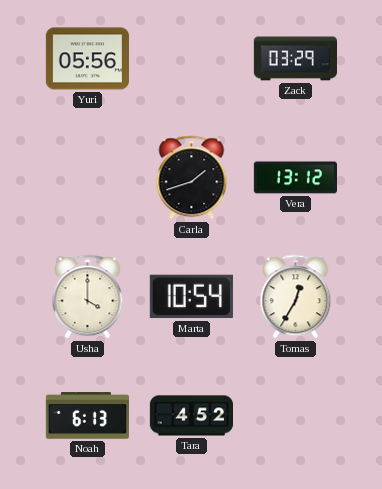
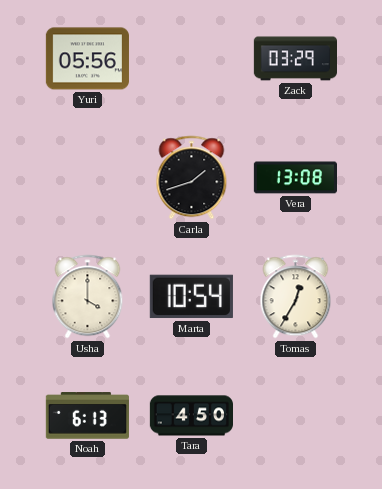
Vera: 13:12 -> 13:08 (295, 178)
Tara: 4:52 -> 4:50 (191, 416)
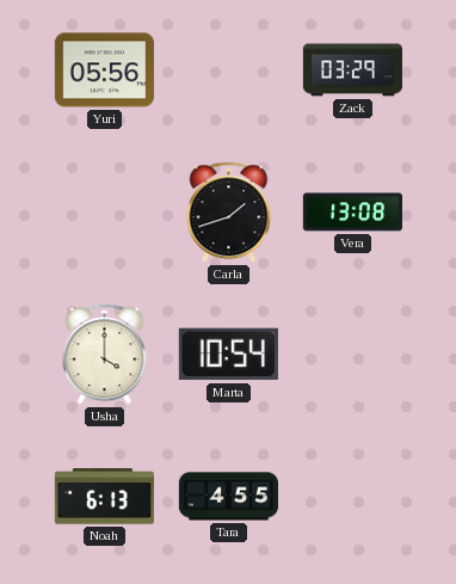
Tomas: 12:35 -> none (296, 297)
Tara: 4:50 -> 4:55 (228, 497)
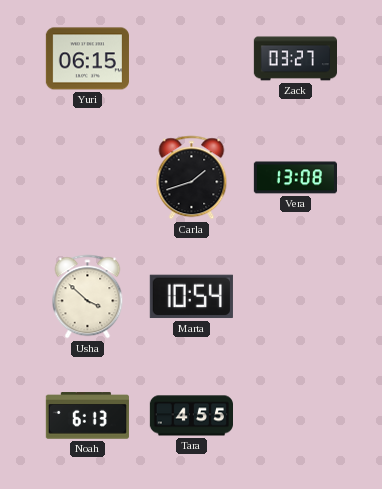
Yuri: 05:56 -> 06:15 (87, 59)
Zack: 03:29 -> 03:27 (295, 59)
Usha: 4:00 -> 3:52 (88, 297)
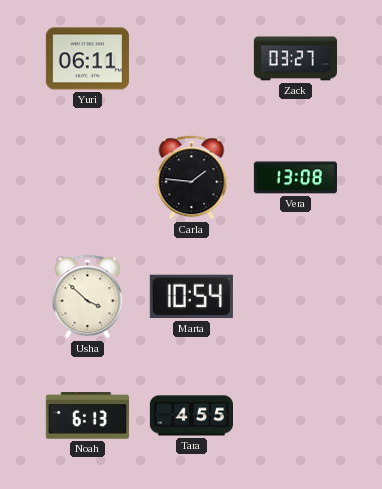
Yuri: 06:15 -> 06:11 (87, 59)
Carla: 1:42 -> 1:46 (192, 178)
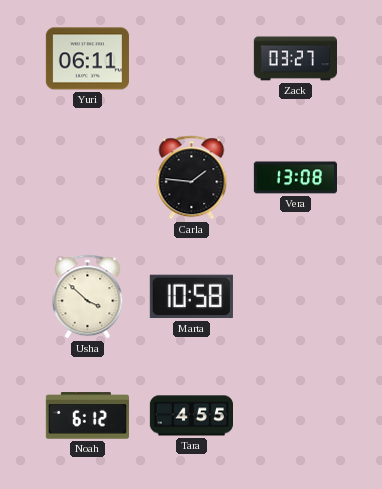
Marta: 10:54 -> 10:58 (191, 297)
Noah: 6:13 -> 6:12 (87, 416)
